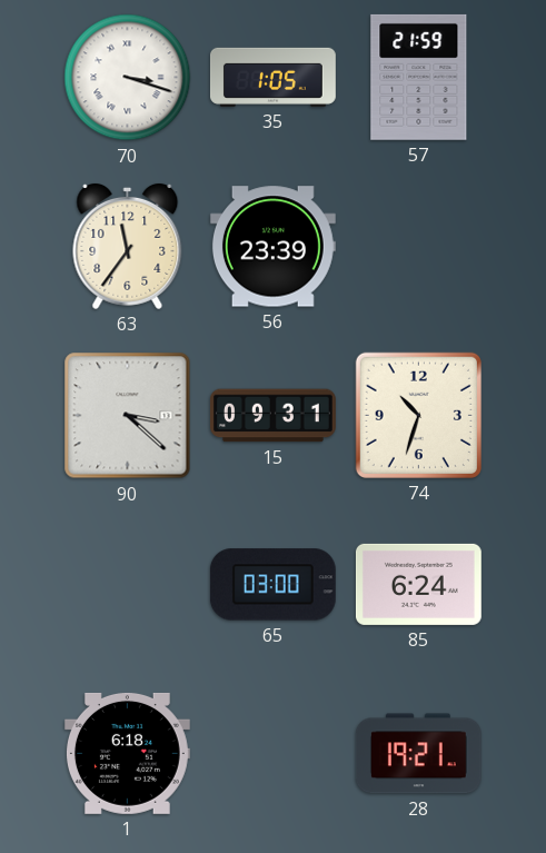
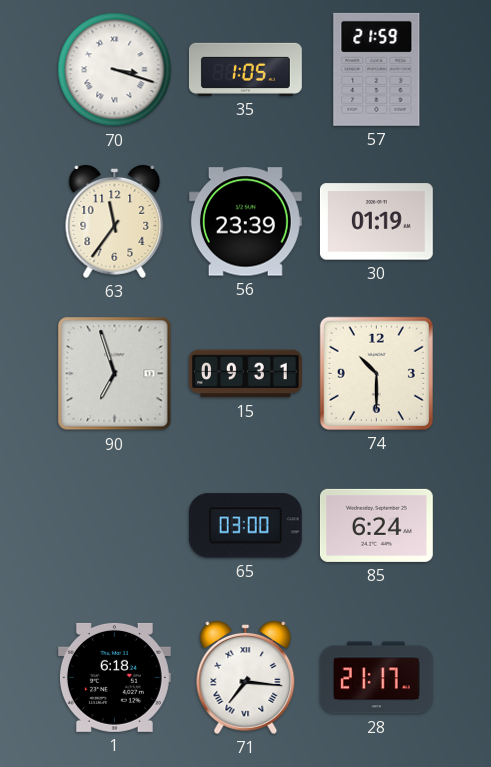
30: none -> 01:19 (376, 222)
90: 3:22 -> 6:57 (115, 374)
74: 10:33 -> 10:30 (376, 373)
71: none -> 7:16 (246, 677)
28: 19:21 -> 21:17 (376, 678)
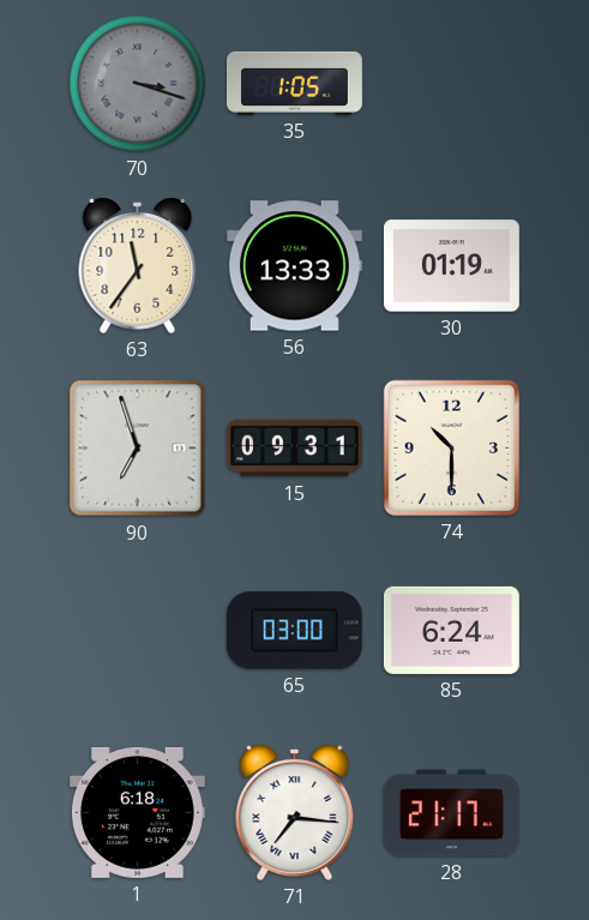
70 dial: white -> grey (138, 84)
57: 21:59 -> none (377, 69)
56: 23:39 -> 13:33 (294, 266)
